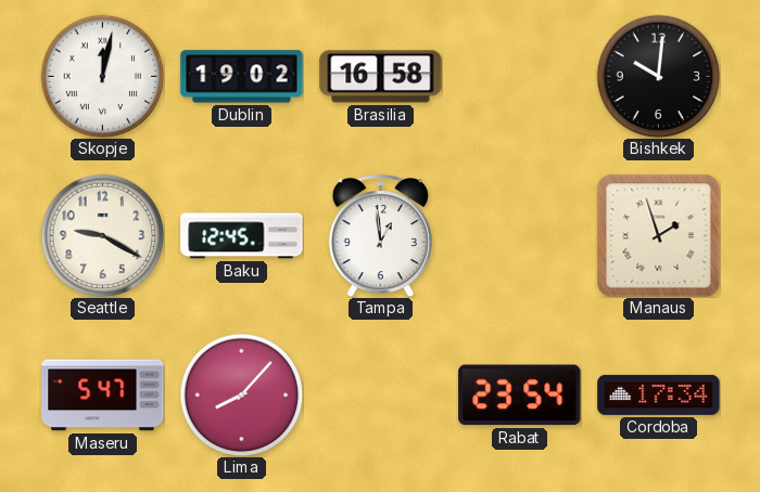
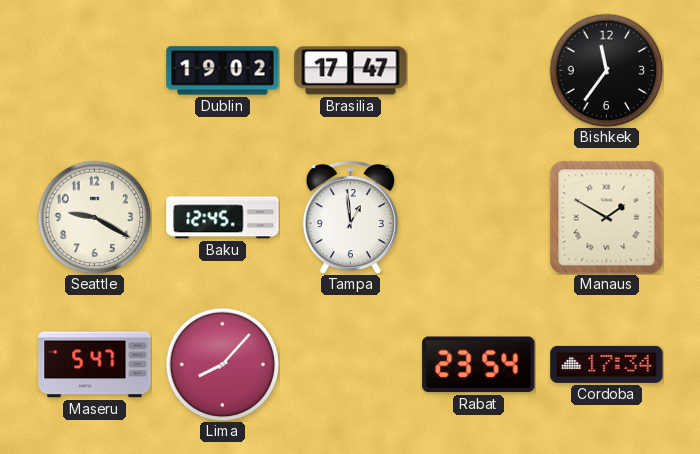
Skopje: 12:02 -> none (102, 76)
Brasilia: 16:58 -> 17:47 (351, 71)
Bishkek: 10:01 -> 11:36 (606, 70)
Manaus: 1:57 -> 1:50 (606, 217)
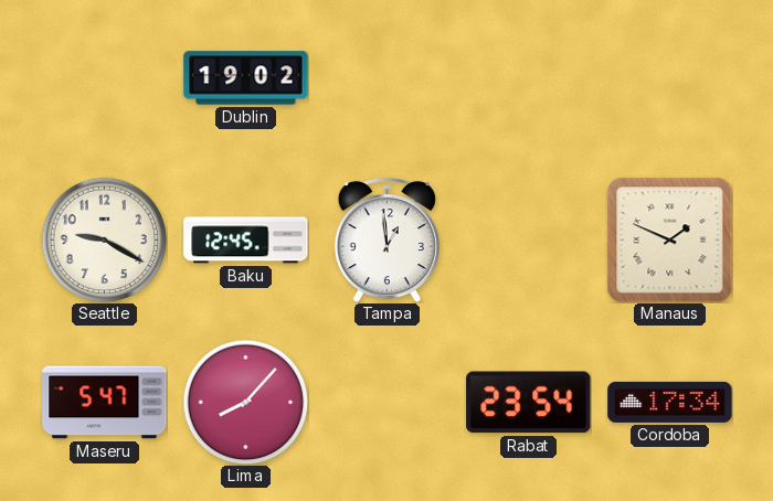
Brasilia: 17:47 -> none (351, 71)
Bishkek: 11:36 -> none (606, 70)
Manaus: 1:50 -> 1:49 (669, 239)
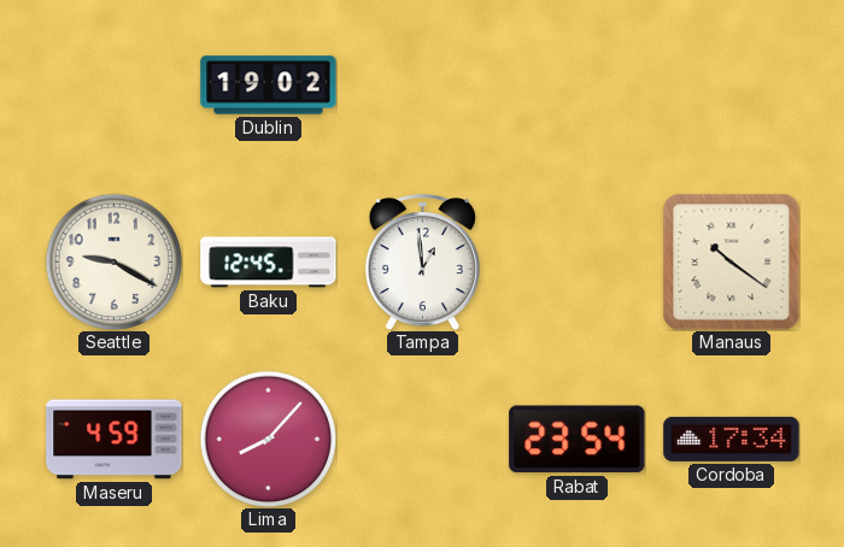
Manaus: 1:49 -> 10:21 (731, 261)
Maseru: 5:47 -> 4:59 (115, 440)
